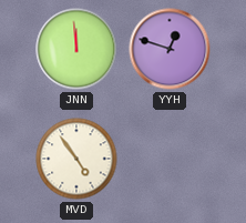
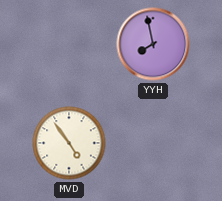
JNN: 11:59 -> none (76, 49)
YYH: 12:48 -> 7:58 (153, 44)
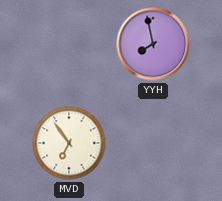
MVD: 4:54 -> 6:54 (69, 143)
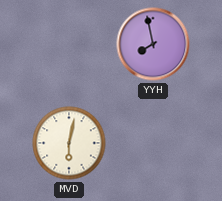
MVD: 6:54 -> 6:02 (69, 143)
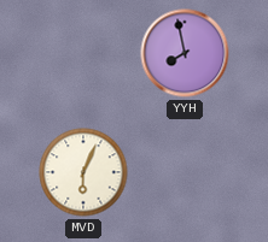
MVD: 6:02 -> 6:04 (83, 172)
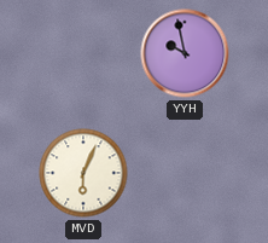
YYH: 7:58 -> 9:58 (185, 53)
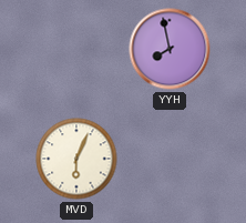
YYH: 9:58 -> 7:58 (170, 49)
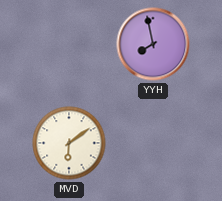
MVD: 6:04 -> 6:09 (69, 143)
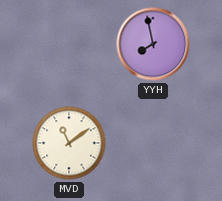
MVD: 6:09 -> 11:09 (69, 143)
